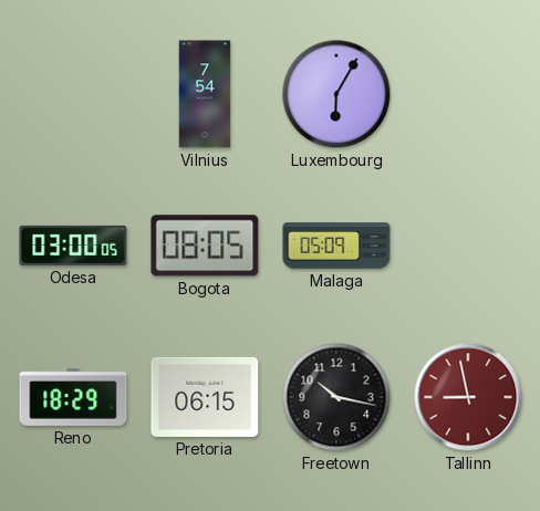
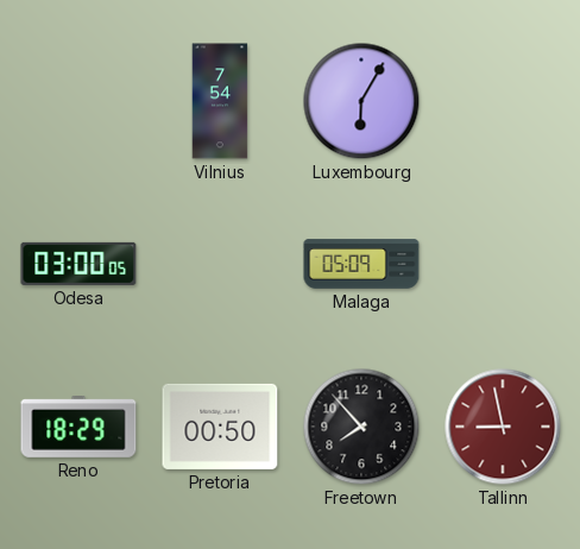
Bogota: 08:05 -> none (205, 246)
Pretoria: 06:15 -> 00:50 (220, 427)
Freetown: 10:17 -> 7:53 (361, 427)
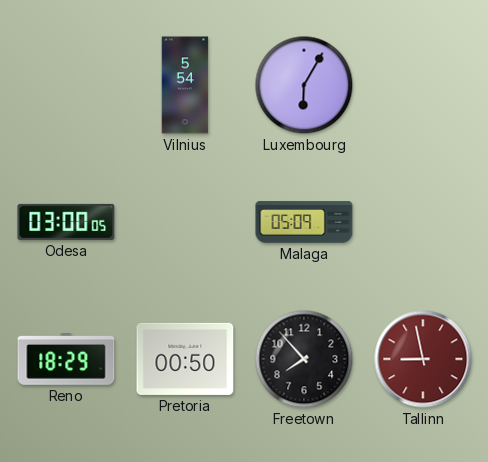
Vilnius: 7:54 -> 5:54 (185, 85)
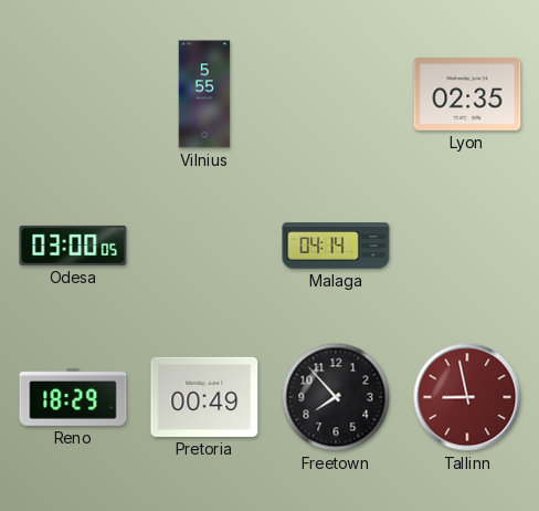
Vilnius: 5:54 -> 5:55 (204, 94)
Luxembourg: 6:05 -> none (304, 85)
Lyon: none -> 02:35 (467, 94)
Malaga: 05:09 -> 04:14 (336, 246)
Pretoria: 00:50 -> 00:49 (204, 397)
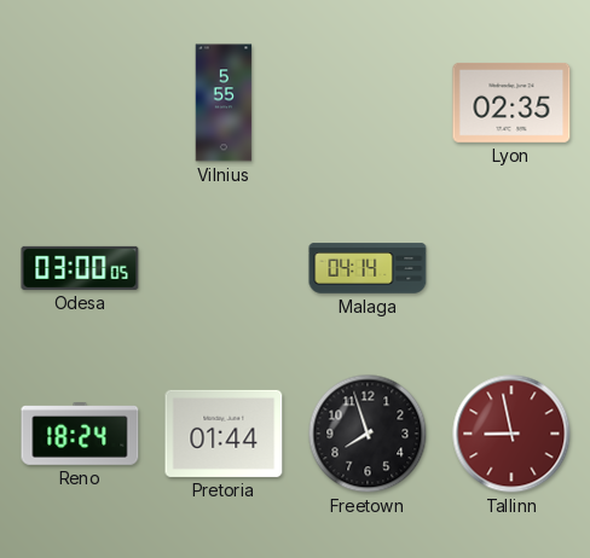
Reno: 18:29 -> 18:24 (80, 435)
Pretoria: 00:49 -> 01:44 (224, 434)
Freetown: 7:53 -> 7:57 (368, 434)
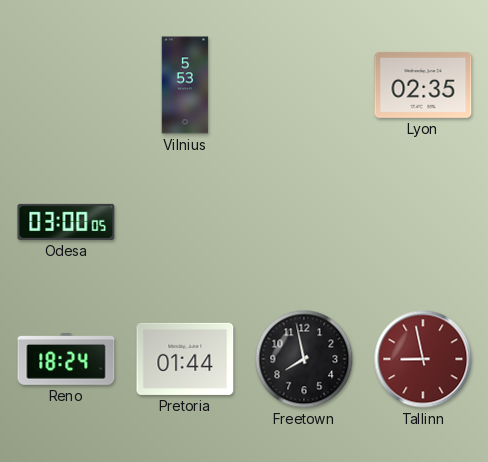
Vilnius: 5:55 -> 5:53 (185, 85)
Malaga: 04:14 -> none (368, 268)
Freetown: 7:57 -> 7:58 (304, 359)
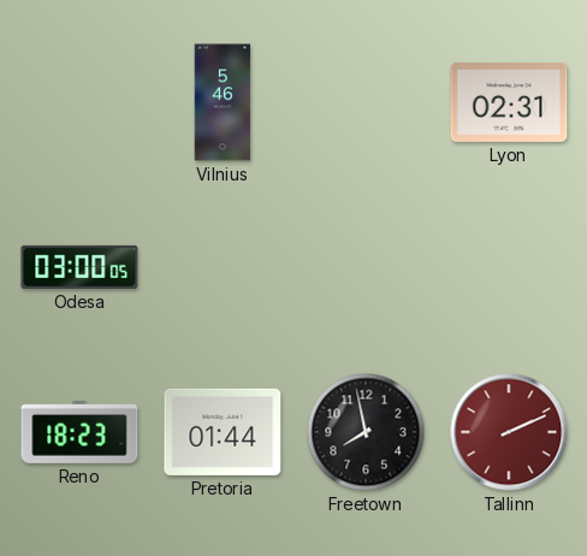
Vilnius: 5:53 -> 5:46 (223, 102)
Lyon: 02:35 -> 02:31 (509, 102)
Reno: 18:24 -> 18:23 (79, 433)
Tallinn: 8:58 -> 2:11 (509, 432)
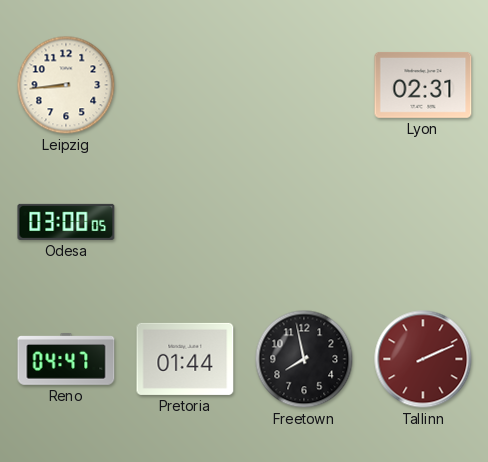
Leipzig: none -> 8:44 (66, 85)
Vilnius: 5:46 -> none (223, 102)
Reno: 18:23 -> 04:47 (66, 360)
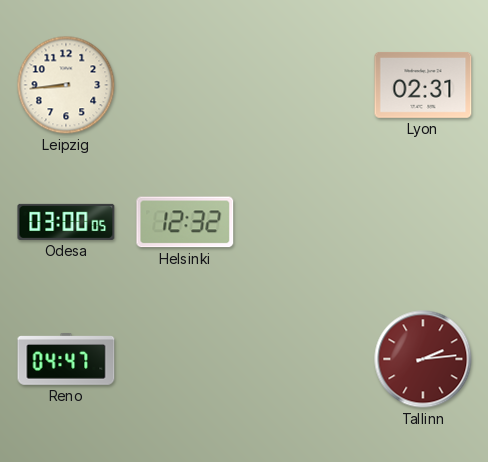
Helsinki: none -> 12:32 (185, 222)
Pretoria: 01:44 -> none (185, 359)
Freetown: 7:58 -> none (304, 359)
Tallinn: 2:11 -> 2:14 (423, 359)
